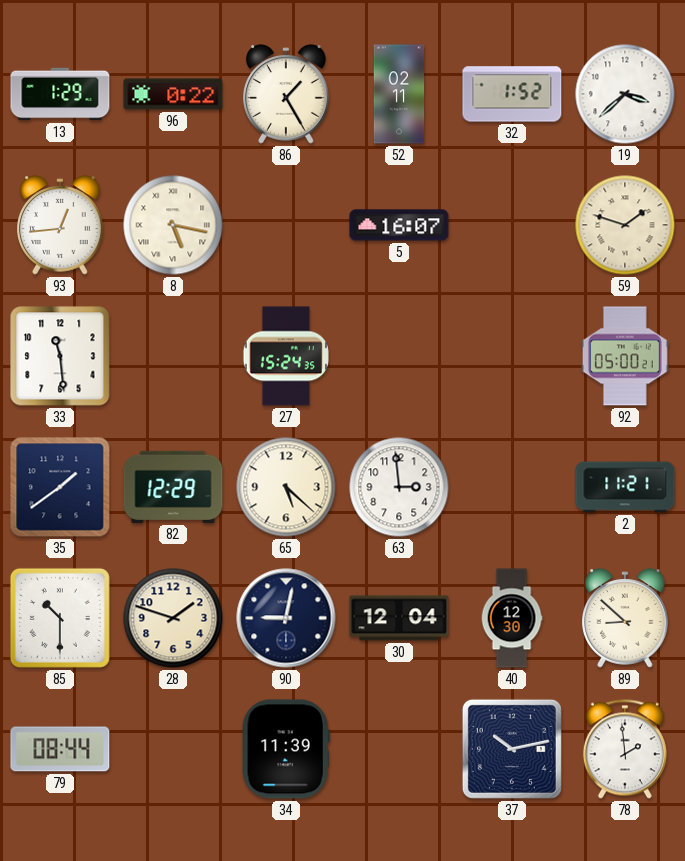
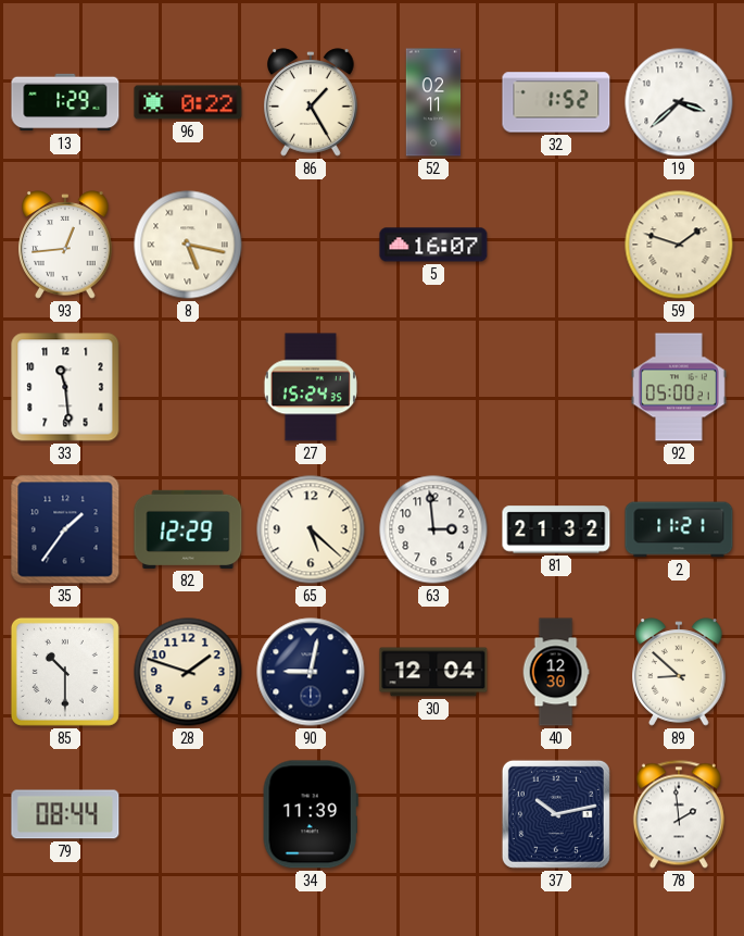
35: 1:39 -> 1:36 (65, 529)
81: none -> 21:32 (556, 529)
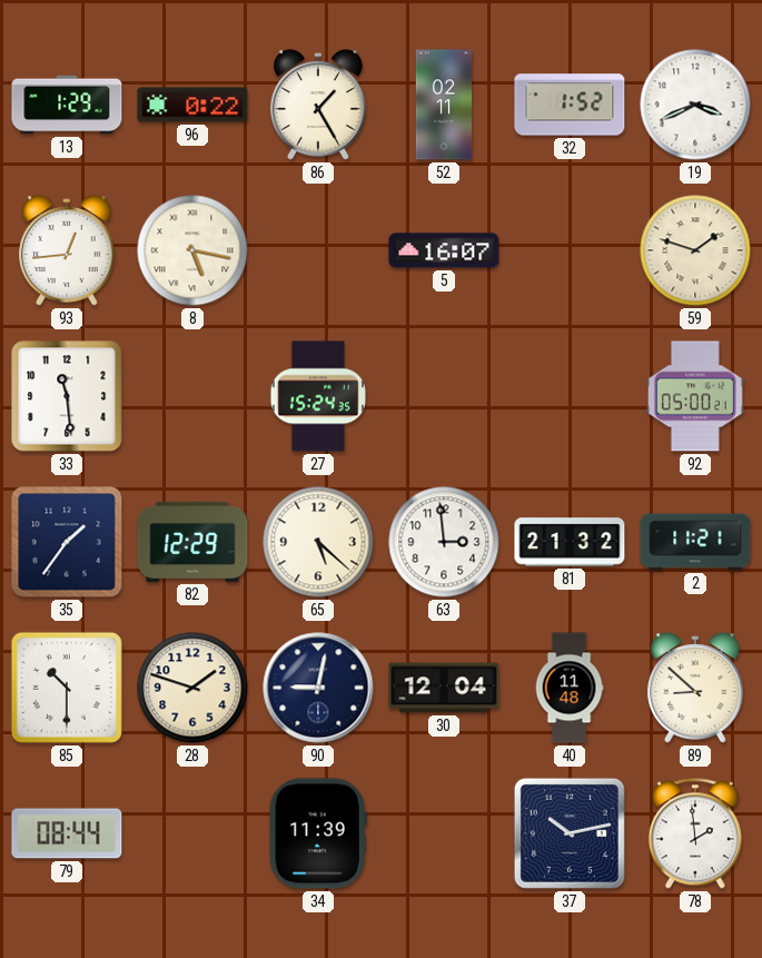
19: 3:38 -> 3:41 (695, 105)
40: 12:30 -> 11:48 (570, 688)
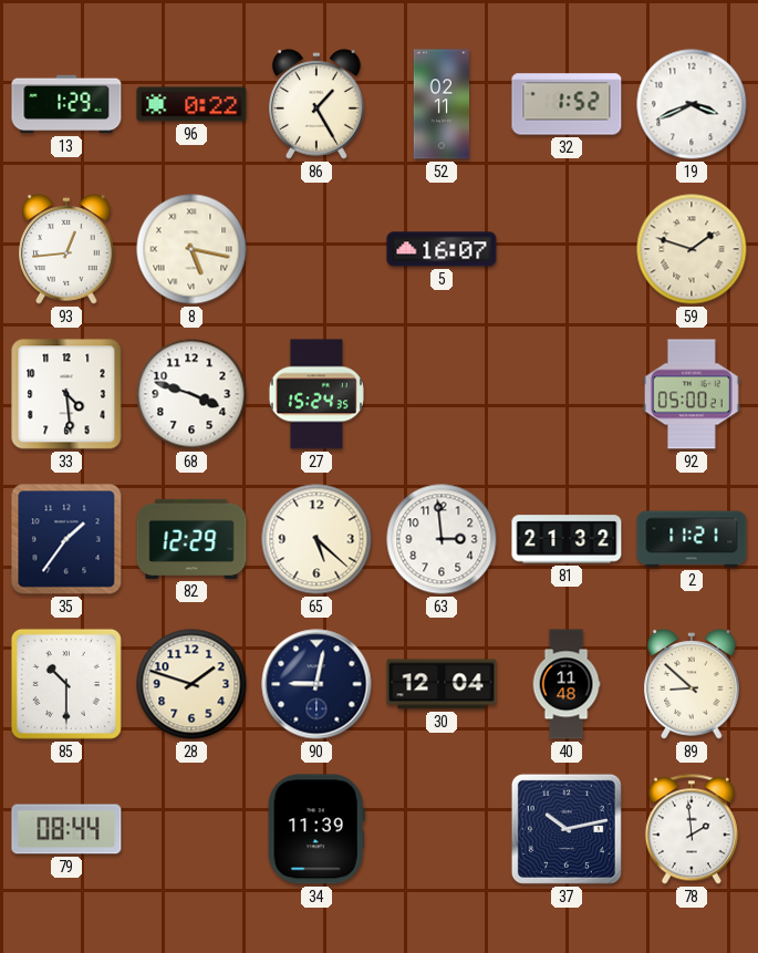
33: 11:29 -> 4:29 (66, 394)
68: none -> 3:48 (191, 394)
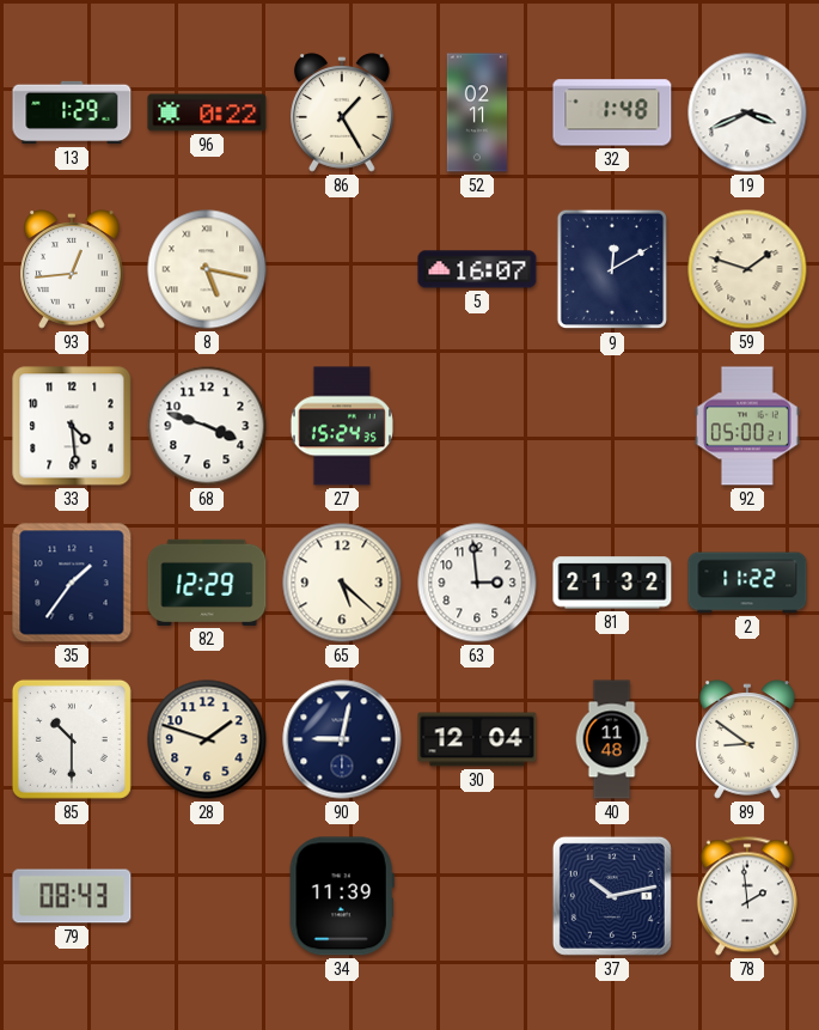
32: 1:52 -> 1:48 (612, 112)
9: none -> 12:10 (611, 269)
2: 11:21 -> 11:22 (747, 583)
89: 8:52 -> 8:51 (747, 739)
79: 08:44 -> 08:43 (72, 896)
